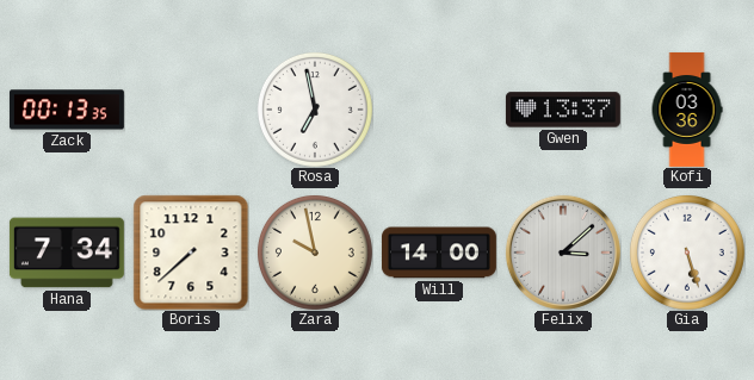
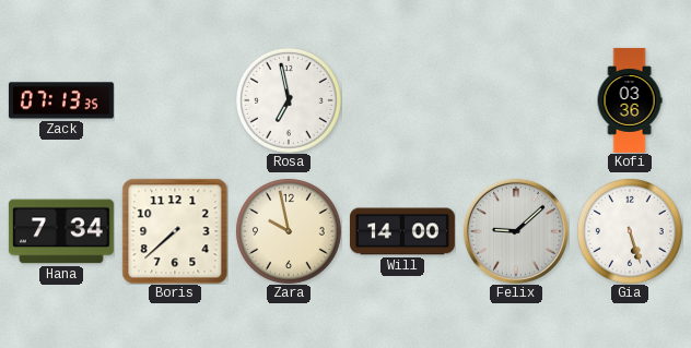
Zack: 00:13 -> 07:13 (61, 100)
Gwen: 13:37 -> none (563, 110)
Felix: 3:08 -> 9:08 (516, 231)
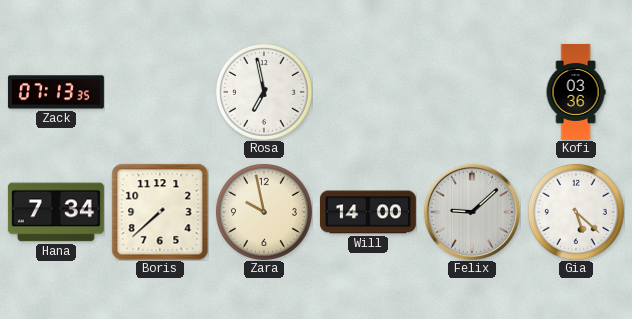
Gia: 5:27 -> 5:22 (576, 212)
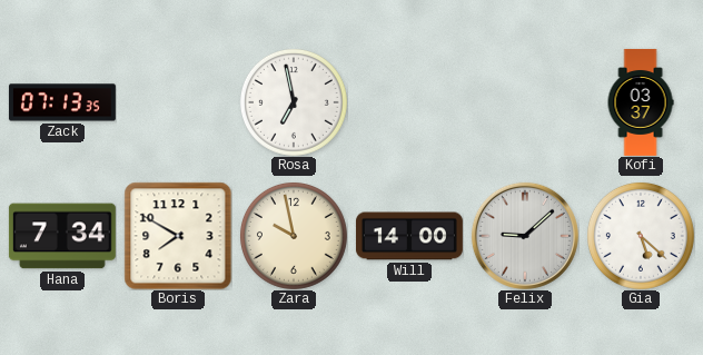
Kofi: 03:36 -> 03:37 (641, 102)
Boris: 7:38 -> 7:50 (178, 236)
